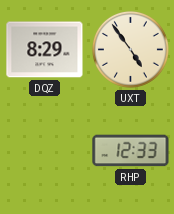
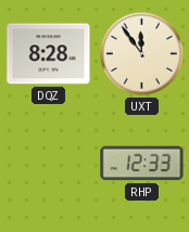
DQZ: 8:29 -> 8:28 (49, 54)
UXT: 4:54 -> 11:54 (141, 53)
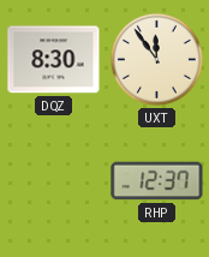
DQZ: 8:28 -> 8:30 (54, 60)
RHP: 12:33 -> 12:37 (157, 181)
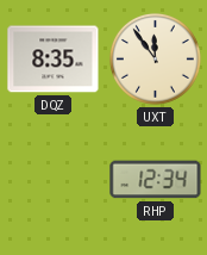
DQZ: 8:30 -> 8:35 (54, 60)
RHP: 12:37 -> 12:34 (156, 180)
